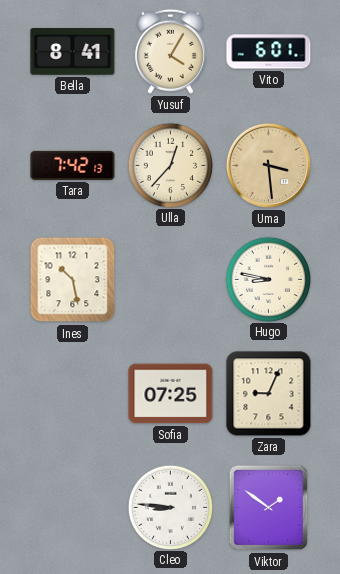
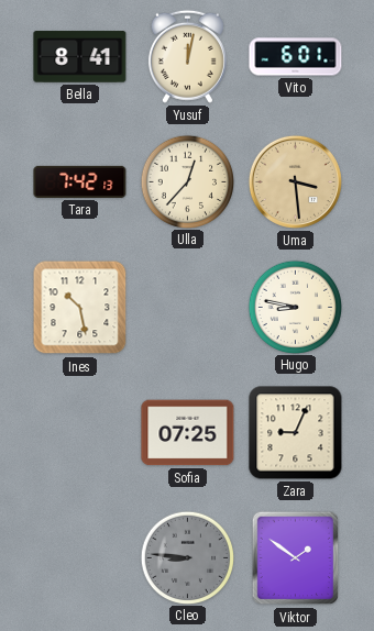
Yusuf: 4:05 -> 12:02 (187, 56)
Cleo dial: white -> grey (187, 557)
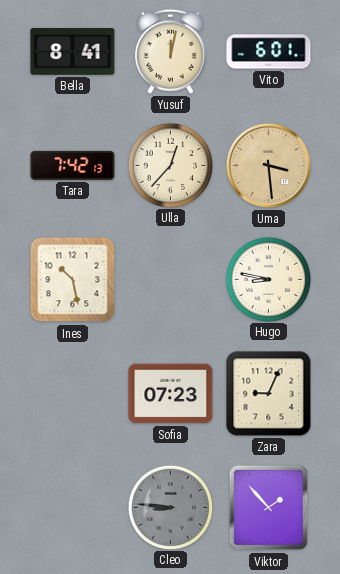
Sofia: 07:25 -> 07:23 (171, 394)
Viktor: 1:51 -> 1:53 (269, 508)
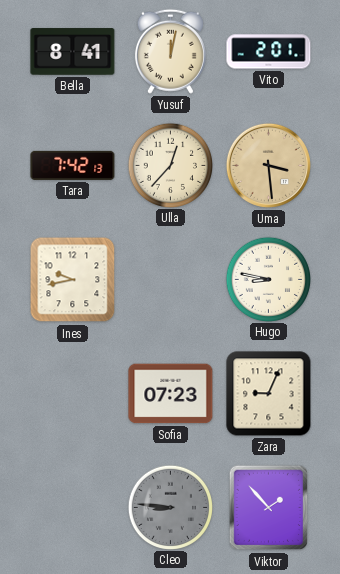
Vito: 6:01 -> 2:01 (269, 52)
Ines: 10:28 -> 9:43 (73, 280)
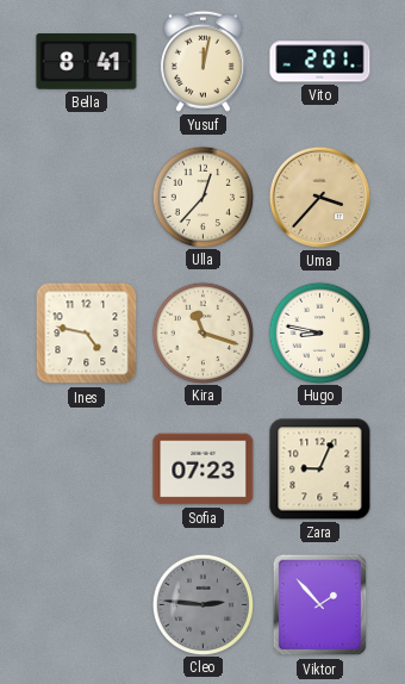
Tara: 7:42 -> none (73, 165)
Uma: 3:29 -> 3:37 (319, 197)
Ines: 9:43 -> 4:47 (87, 334)
Kira: none -> 11:18 (202, 332)
Cleo: 8:46 -> 2:46 (202, 604)
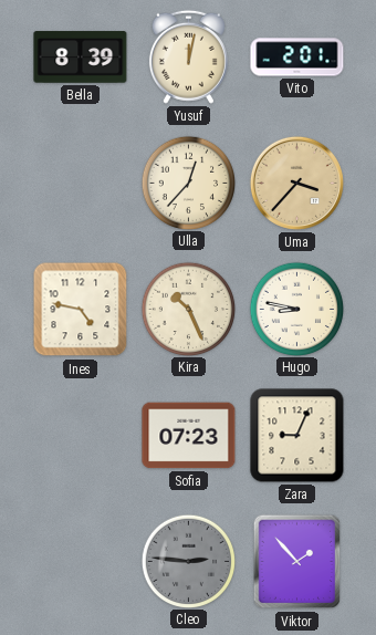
Bella: 8:41 -> 8:39 (81, 58)
Kira: 11:18 -> 10:26 (188, 309)
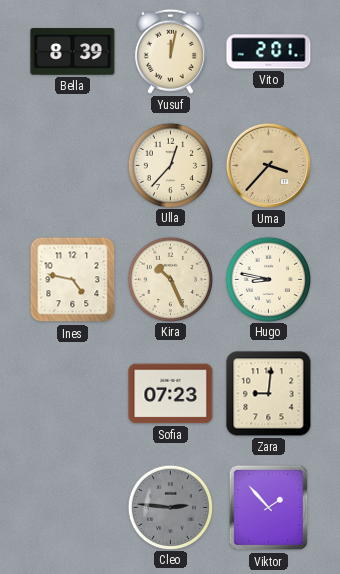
Zara: 9:04 -> 9:01 (269, 394)
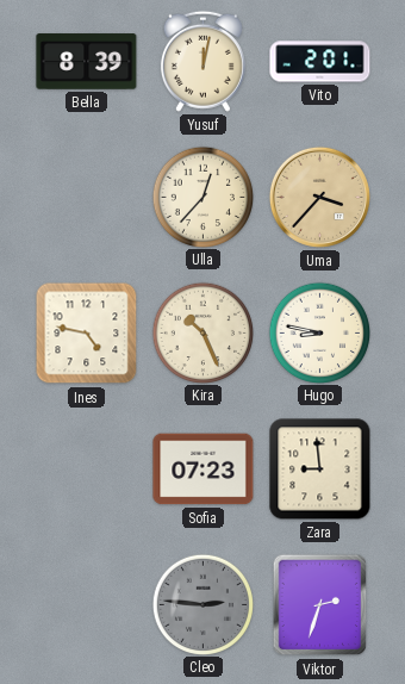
Zara: 9:01 -> 8:59 (320, 470)
Viktor: 1:53 -> 2:33 (320, 605)
